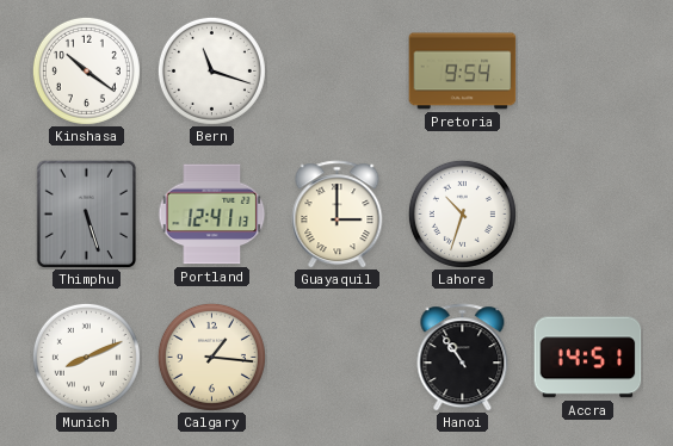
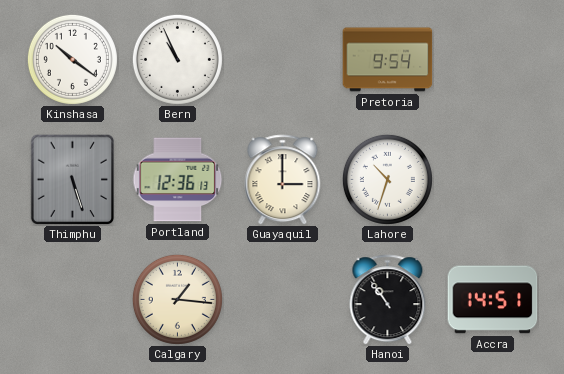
Bern: 11:18 -> 10:56 (177, 59)
Portland: 12:41 -> 12:36 (178, 180)
Munich: 8:11 -> none (86, 357)
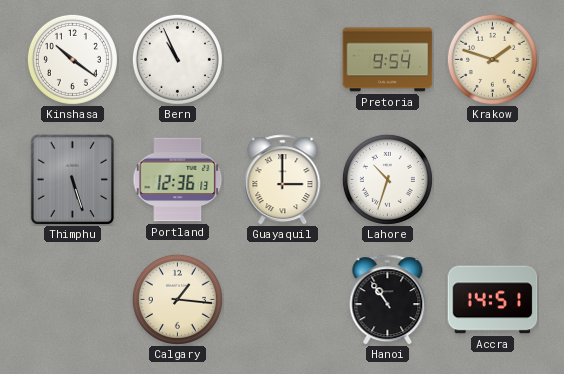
Krakow: none -> 1:48 (492, 59)
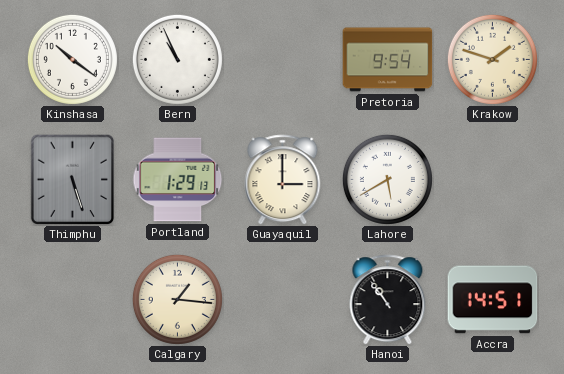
Portland: 12:36 -> 1:29 (178, 180)
Lahore: 10:33 -> 5:40 (387, 179)
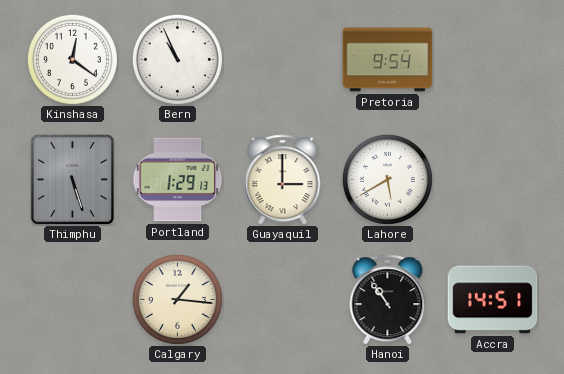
Kinshasa: 10:21 -> 12:21 (72, 59)
Krakow: 1:48 -> none (492, 59)
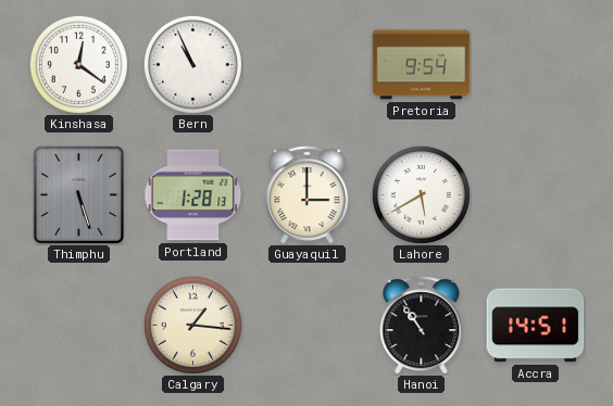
Portland: 1:29 -> 1:28 (193, 195)
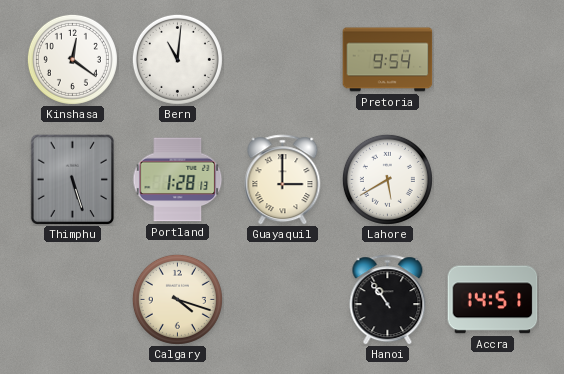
Bern: 10:56 -> 11:01 (177, 59)
Calgary: 1:16 -> 4:18 (177, 299)
